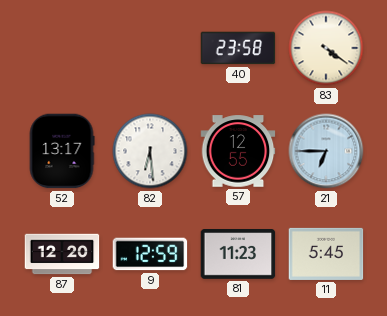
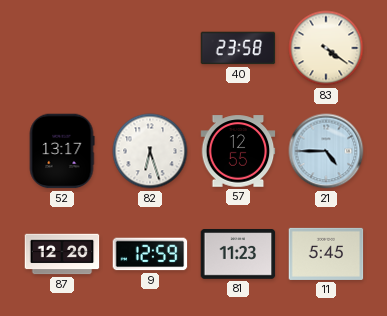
82: 6:29 -> 6:27 (150, 151)
21: 6:45 -> 4:45 (326, 151)
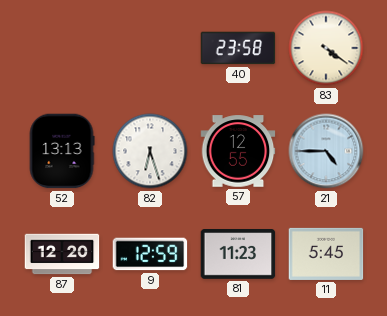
52: 13:17 -> 13:13 (62, 151)
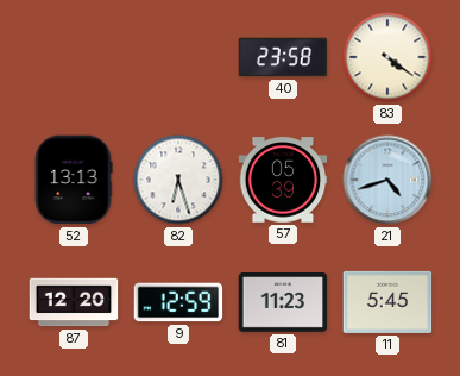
57: 12:55 -> 05:39 (283, 180)
21: 4:45 -> 4:42 (387, 180)
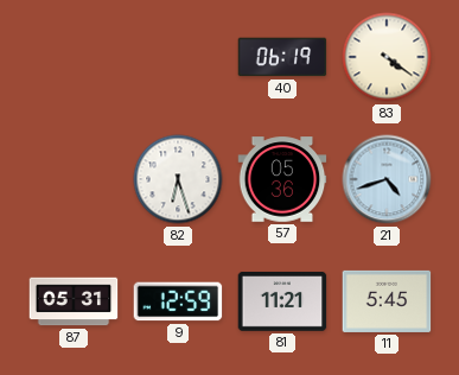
40: 23:58 -> 06:19 (282, 57)
52: 13:13 -> none (74, 180)
57: 05:39 -> 05:36 (282, 179)
87: 12:20 -> 05:31 (74, 301)
81: 11:23 -> 11:21 (282, 303)
